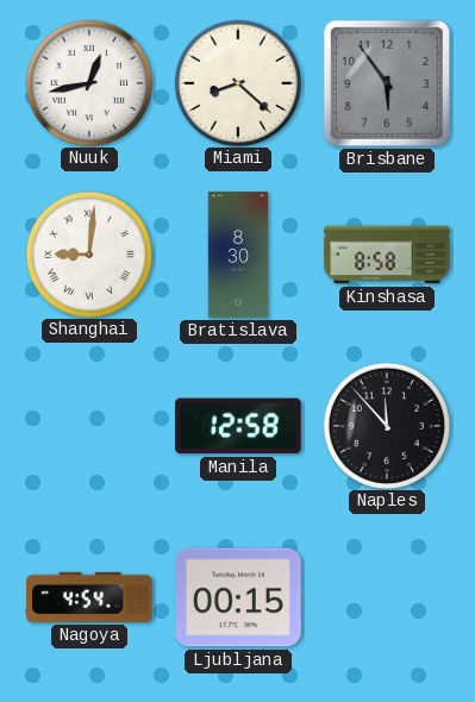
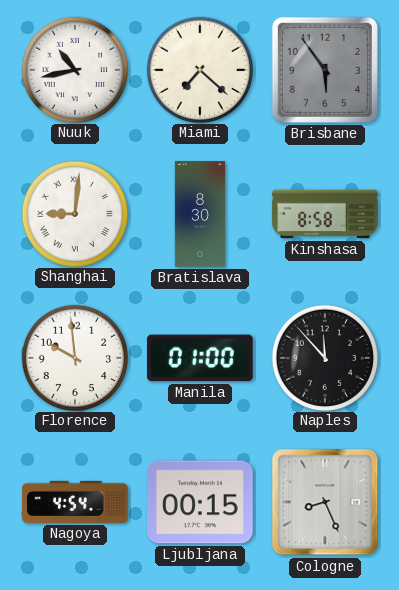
Nuuk: 12:43 -> 10:43 (74, 69)
Miami: 8:22 -> 7:22 (199, 69)
Florence: none -> 9:59 (74, 357)
Manila: 12:58 -> 01:00 (200, 358)
Cologne: none -> 8:26 (325, 502)
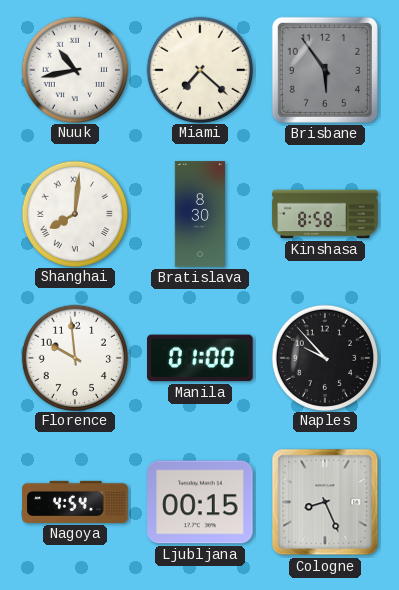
Shanghai: 9:01 -> 8:01 (74, 213)
Naples: 11:53 -> 9:53 (324, 357)
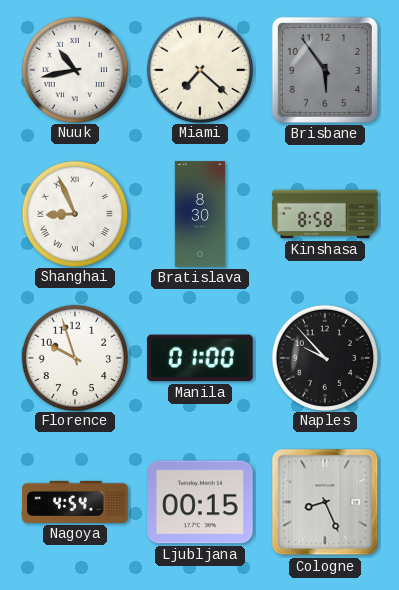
Shanghai: 8:01 -> 8:56 (74, 213)
Florence: 9:59 -> 9:57 (74, 357)
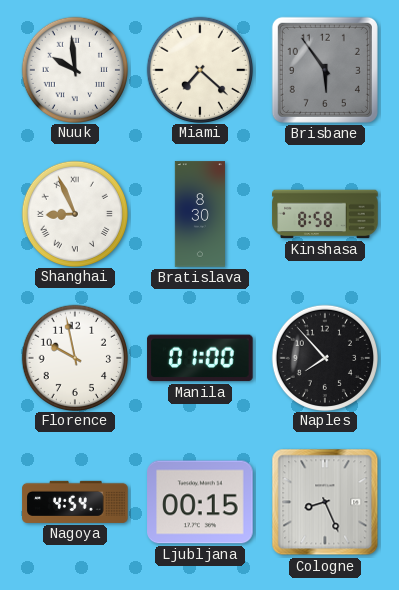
Nuuk: 10:43 -> 9:59 (74, 69)
Florence: 9:57 -> 9:58 (74, 357)
Naples: 9:53 -> 7:53 (324, 357)
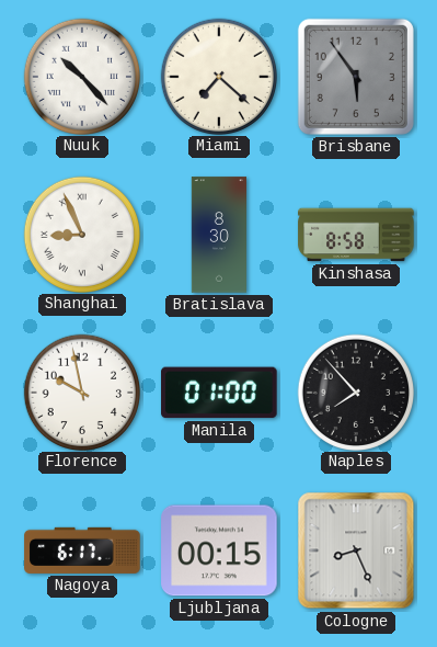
Nuuk: 9:59 -> 10:23 (81, 76)
Nagoya: 4:54 -> 6:17 (82, 550)
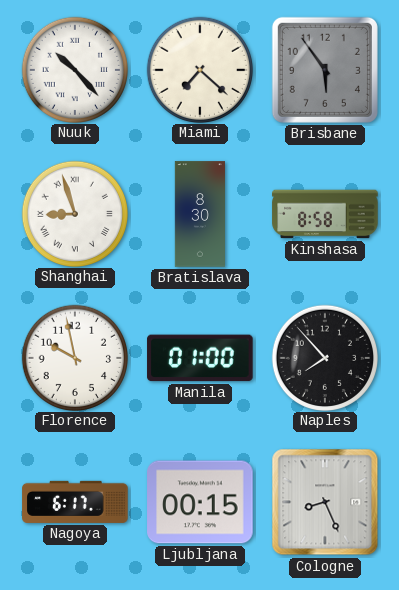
Shanghai: 8:56 -> 8:57 (74, 213)
